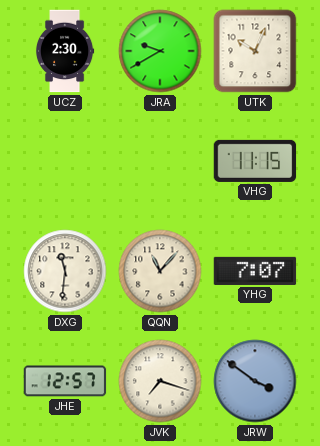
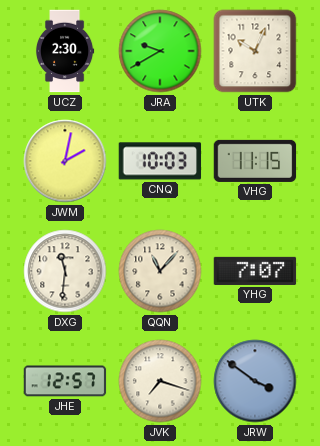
JWM: none -> 2:02 (65, 161)
CNQ: none -> 10:03 (160, 161)
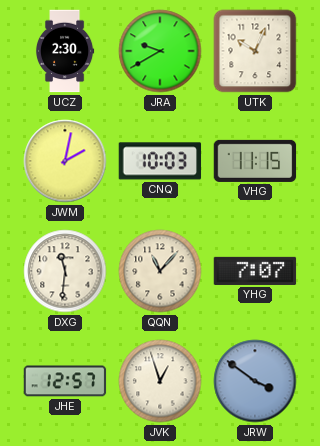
JVK: 7:18 -> 12:57 (160, 381)
